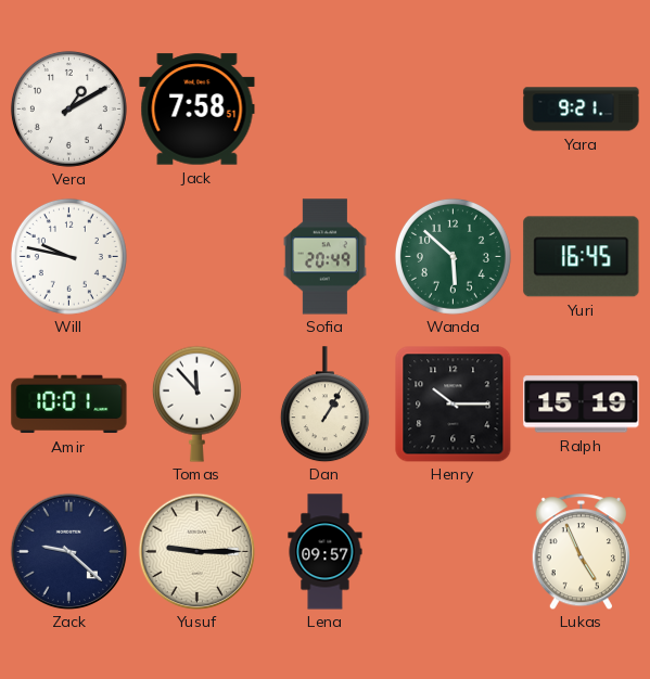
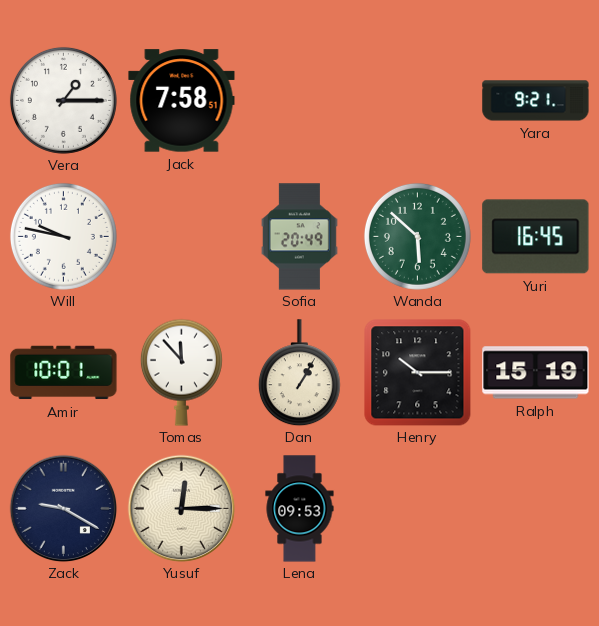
Vera: 1:10 -> 1:15 (63, 100)
Zack: 9:22 -> 9:20 (63, 508)
Yusuf: 9:15 -> 12:15 (181, 508)
Lena: 09:57 -> 09:53 (300, 509)
Lukas: 4:56 -> none (581, 552)
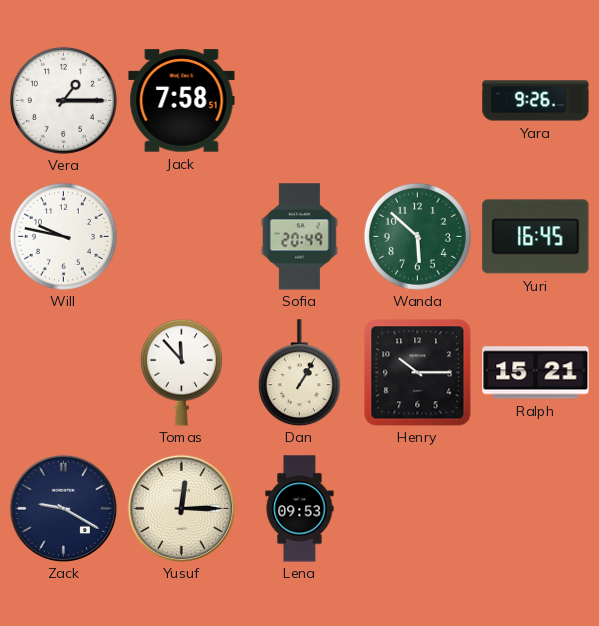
Yara: 9:21 -> 9:26 (536, 101)
Amir: 10:01 -> none (64, 373)
Ralph: 15:19 -> 15:21 (536, 373)
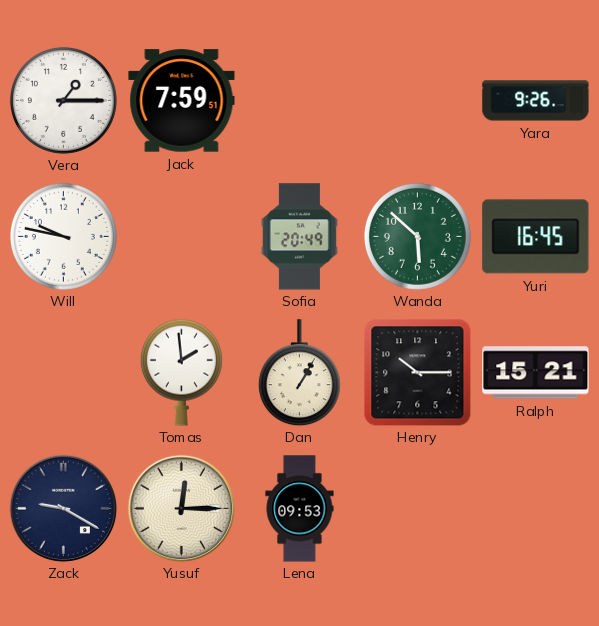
Jack: 7:58 -> 7:59 (182, 101)
Tomas: 11:53 -> 1:59 (181, 372)
